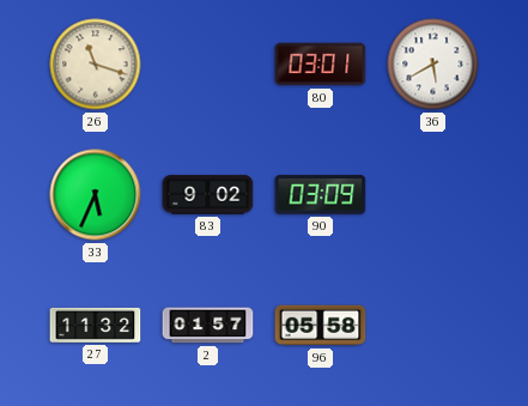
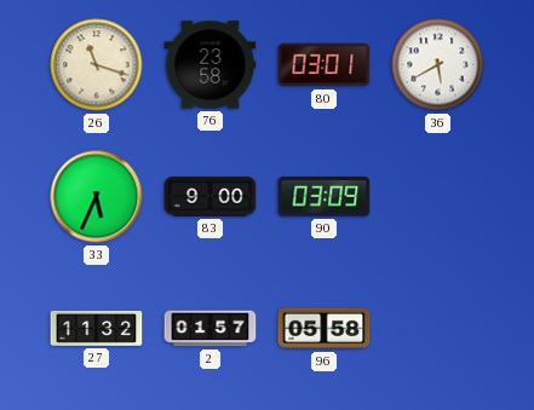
76: none -> 23:58 (211, 65)
83: 9:02 -> 9:00 (211, 197)
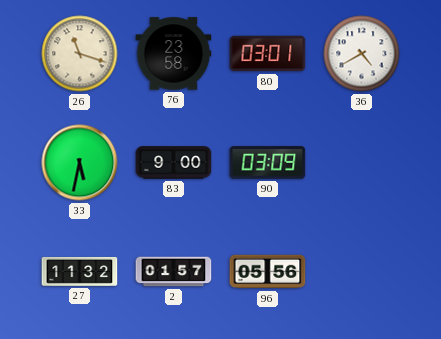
36: 5:40 -> 4:40 (362, 54)
33: 5:34 -> 5:32 (80, 163)
96: 05:58 -> 05:56 (268, 272)
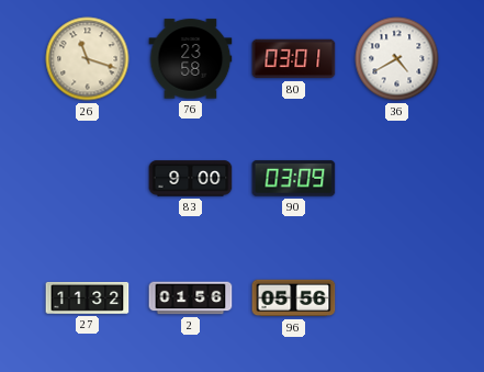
33: 5:32 -> none (80, 163)
2: 01:57 -> 01:56 (191, 298)
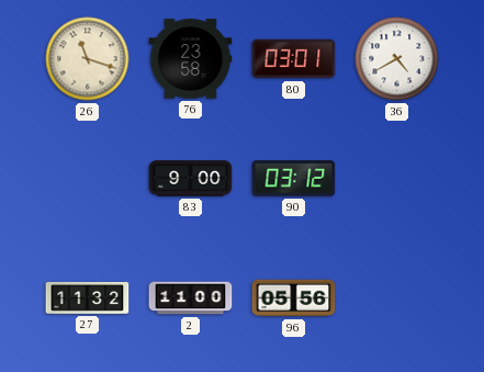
90: 03:09 -> 03:12 (294, 179)
2: 01:56 -> 11:00 (191, 298)
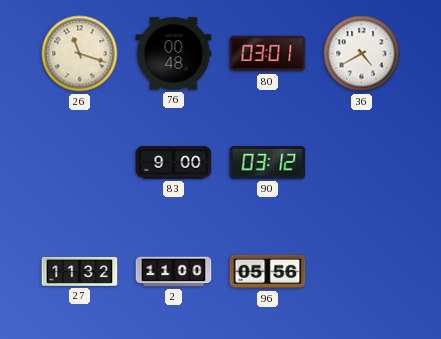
76: 23:58 -> 00:48 (174, 54)
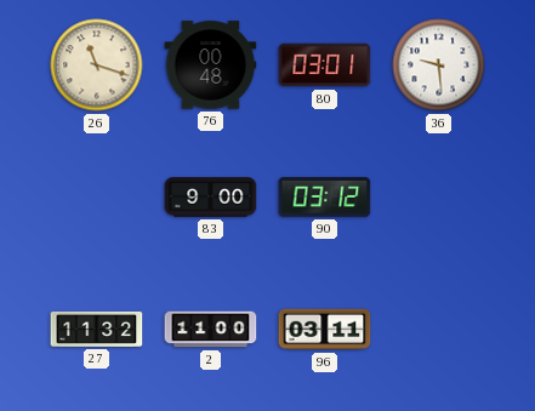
36: 4:40 -> 9:29 (439, 65)
96: 05:56 -> 03:11 (325, 330)
